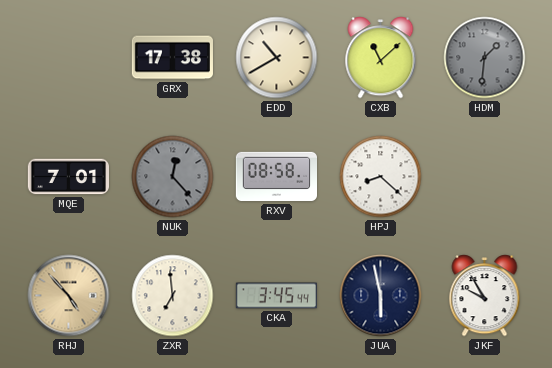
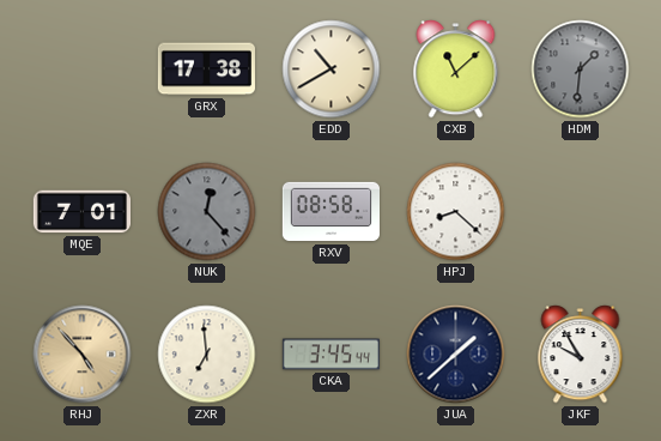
JUA: 5:58 -> 1:38 (456, 355)
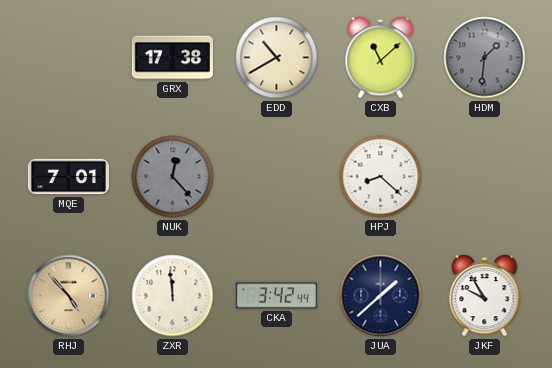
RXV: 08:58 -> none (332, 212)
ZXR: 6:59 -> 11:59 (173, 296)
CKA: 3:45 -> 3:42 (276, 296)
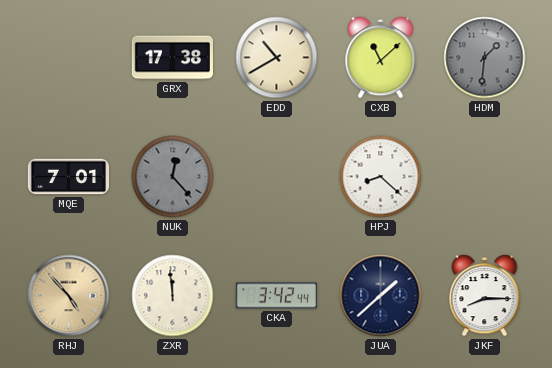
JKF: 9:55 -> 8:15 (485, 296)
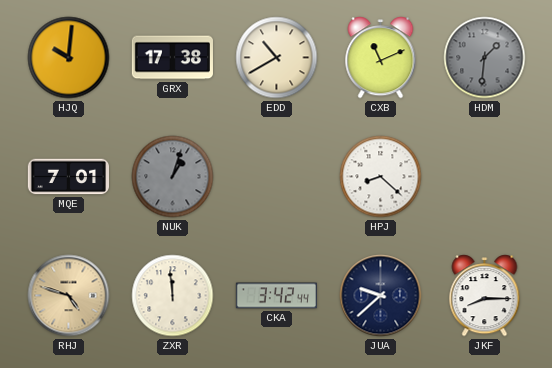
HJQ: none -> 10:01 (69, 58)
CXB: 11:08 -> 11:11 (381, 58)
NUK: 12:23 -> 1:03 (173, 177)
RHJ: 4:53 -> 4:48 (69, 296)
JUA: 1:38 -> 9:38 (381, 296)
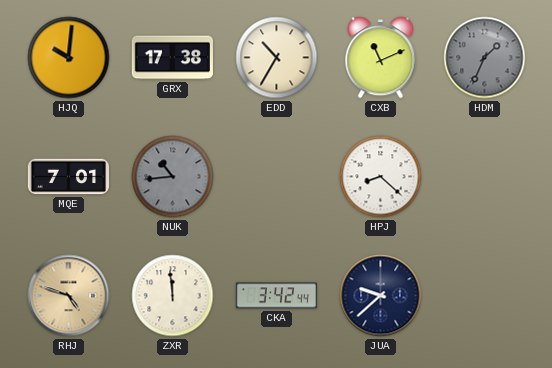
EDD: 10:40 -> 10:35 (277, 58)
HDM: 1:31 -> 1:34 (485, 58)
NUK: 1:03 -> 10:44 (173, 177)
JKF: 8:15 -> none (485, 296)
